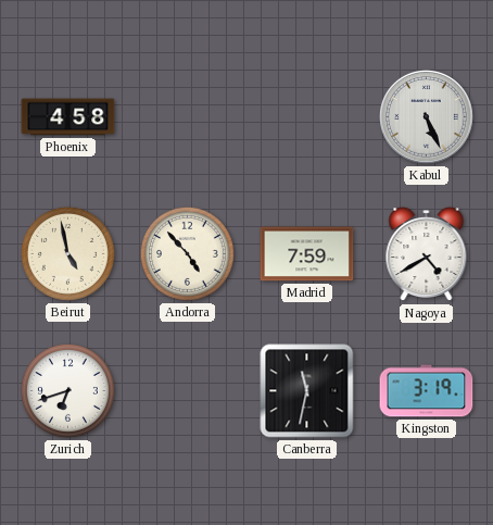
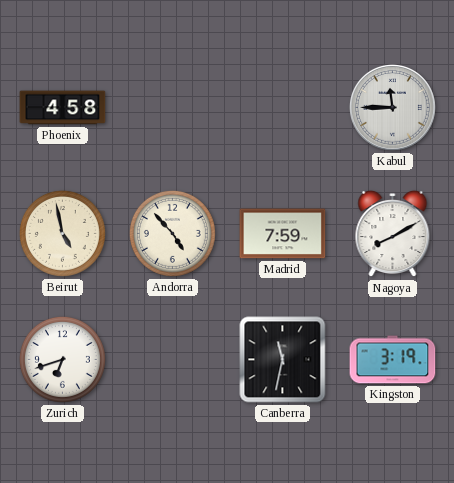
Kabul: 5:26 -> 11:45 (392, 107)
Nagoya: 4:40 -> 8:10 (393, 234)
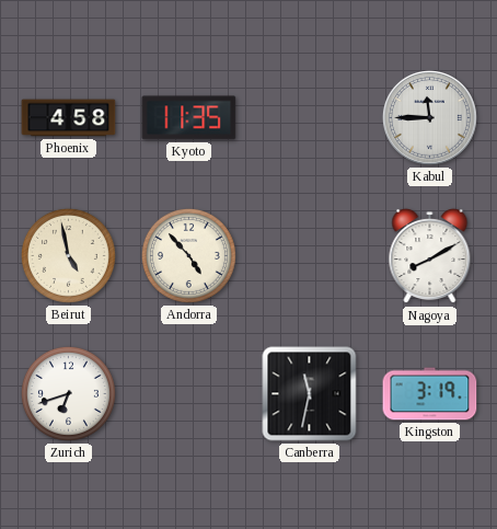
Kyoto: none -> 11:35 (189, 118)
Madrid: 7:59 -> none (283, 234)
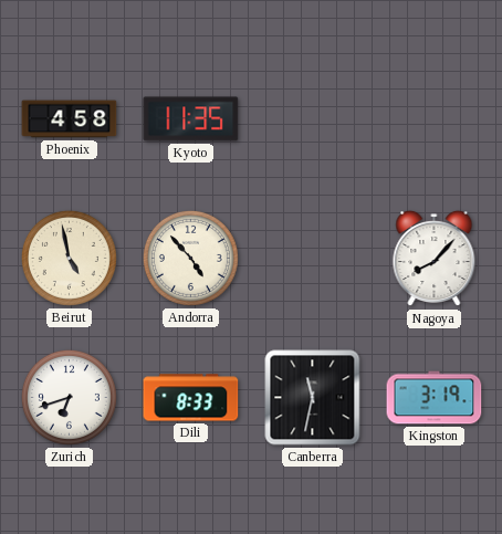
Kabul: 11:45 -> none (429, 117)
Nagoya: 8:10 -> 8:07 (435, 259)
Dili: none -> 8:33 (191, 398)
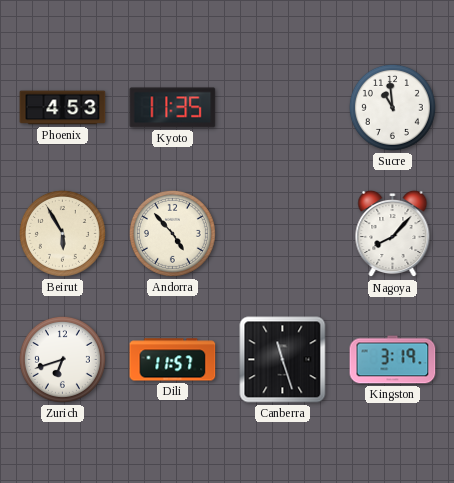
Phoenix: 4:58 -> 4:53 (63, 108)
Sucre: none -> 10:59 (392, 107)
Beirut: 4:58 -> 5:55 (62, 233)
Dili: 8:33 -> 11:57 (173, 360)
Canberra: 11:32 -> 11:27 (283, 360)
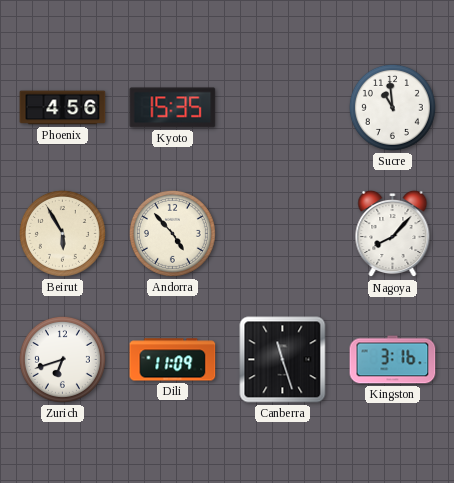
Phoenix: 4:53 -> 4:56 (63, 108)
Kyoto: 11:35 -> 15:35 (173, 108)
Dili: 11:57 -> 11:09 (173, 360)
Kingston: 3:19 -> 3:16 (393, 360)
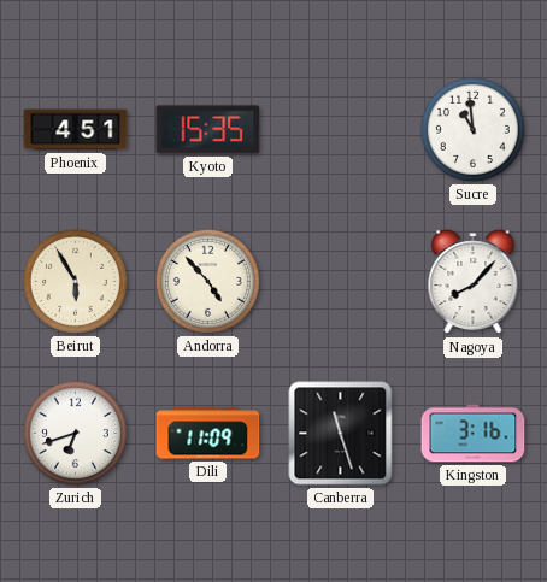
Phoenix: 4:56 -> 4:51 (76, 130)
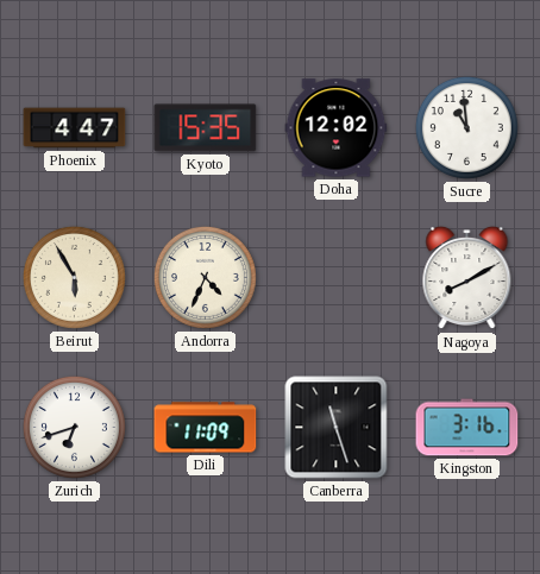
Phoenix: 4:51 -> 4:47 (75, 128)
Doha: none -> 12:02 (337, 128)
Andorra: 4:53 -> 4:34 (205, 277)
Nagoya: 8:07 -> 8:10 (467, 278)
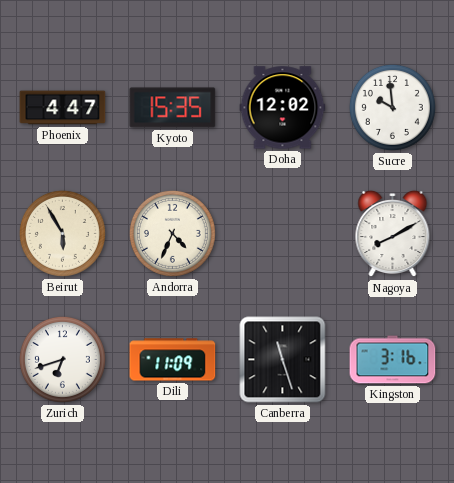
Sucre: 10:59 -> 9:59 (392, 107)
